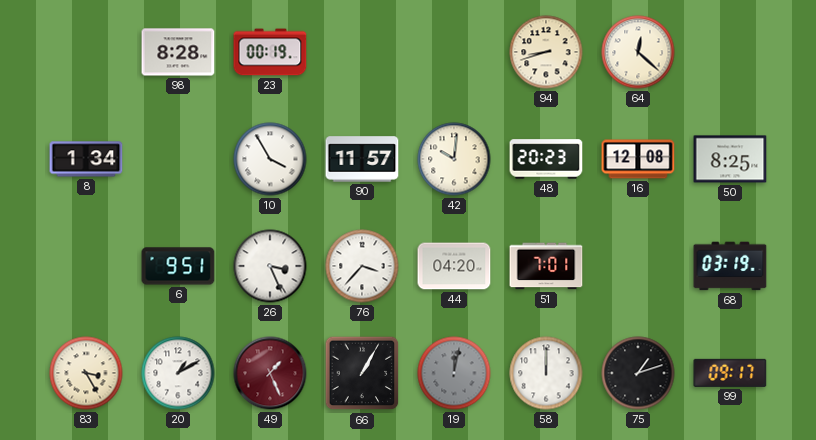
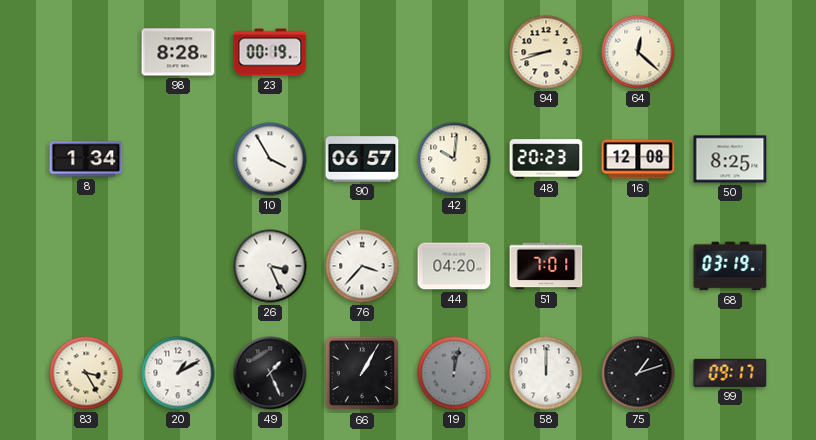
90: 11:57 -> 06:57 (362, 159)
6: 9:51 -> none (178, 266)
49 dial: burgundy -> black (270, 373)
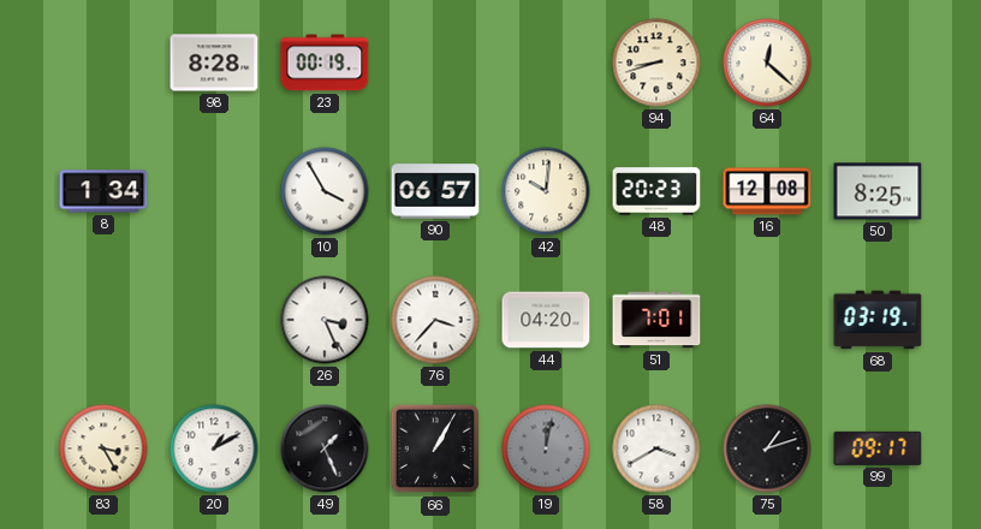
58: 12:00 -> 3:40 (656, 448)
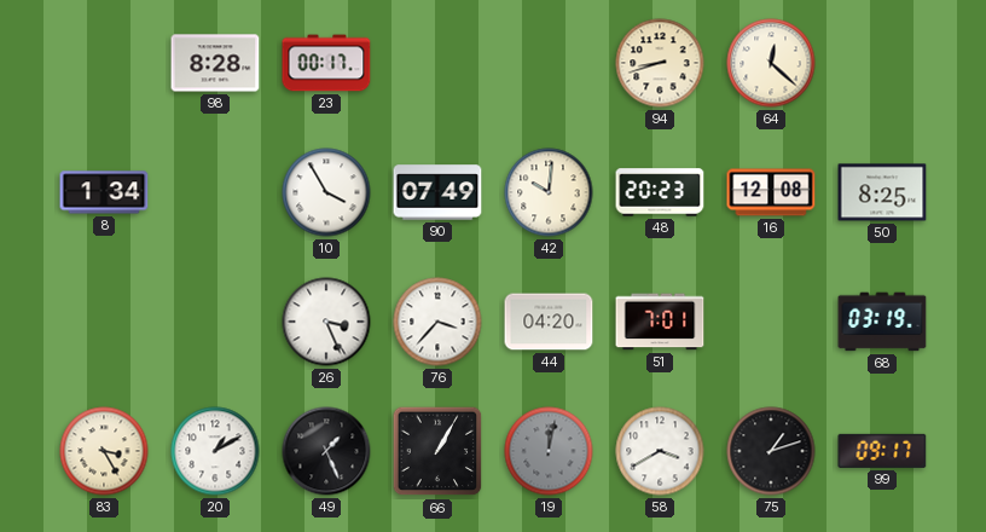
23: 00:19 -> 00:17 (326, 63)
90: 06:57 -> 07:49 (437, 192)
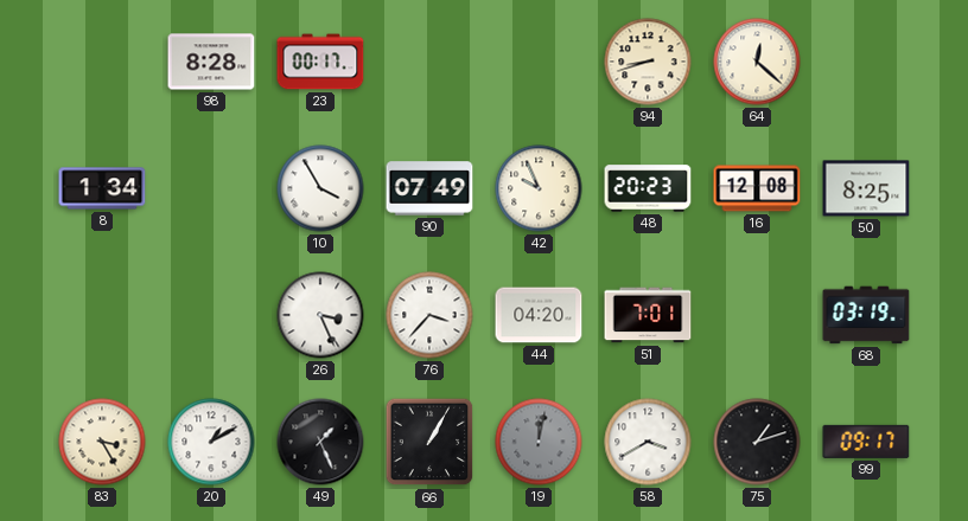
42: 10:01 -> 9:56 (539, 188)
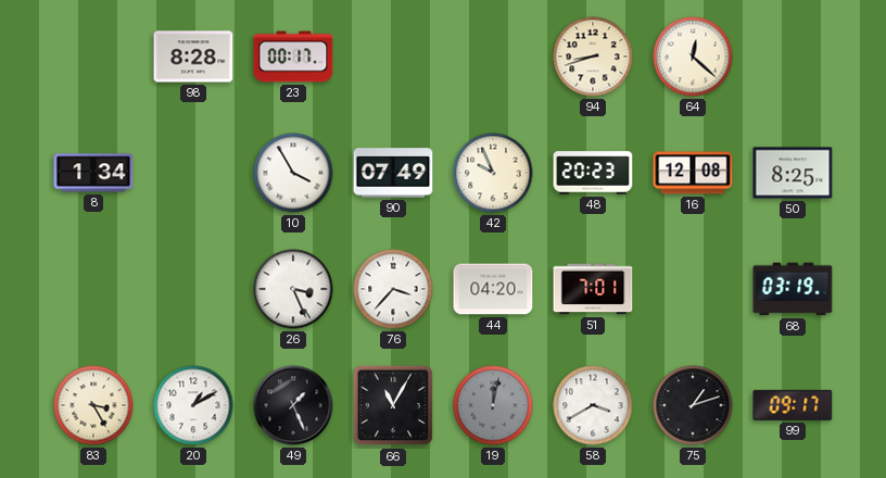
66: 1:05 -> 11:05 (393, 405)
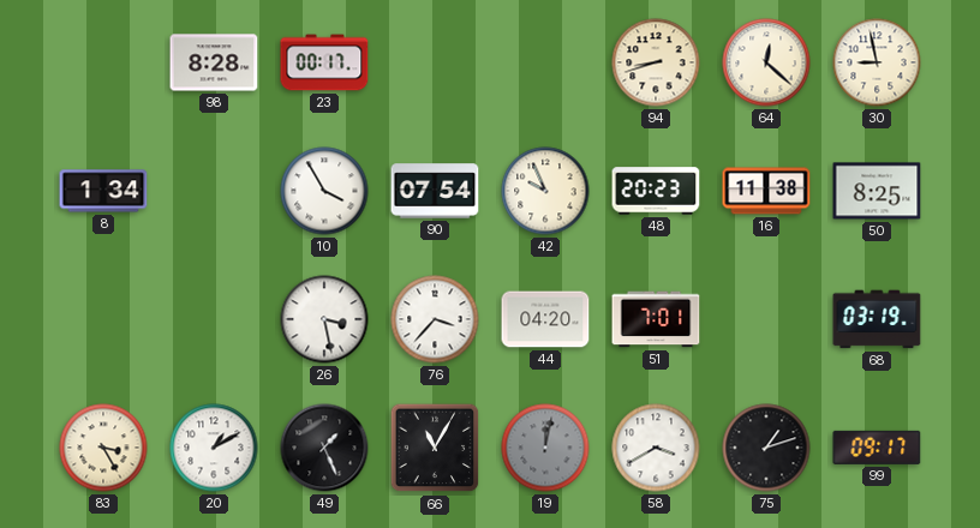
30: none -> 8:58 (877, 62)
90: 07:49 -> 07:54 (435, 191)
16: 12:08 -> 11:38 (766, 191)
26: 3:26 -> 3:28 (324, 319)
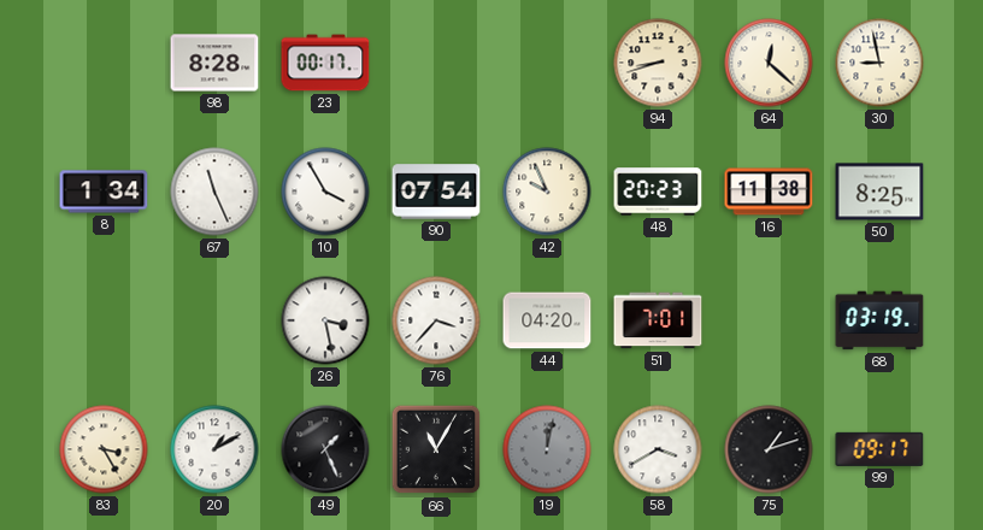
67: none -> 11:26 (214, 192)
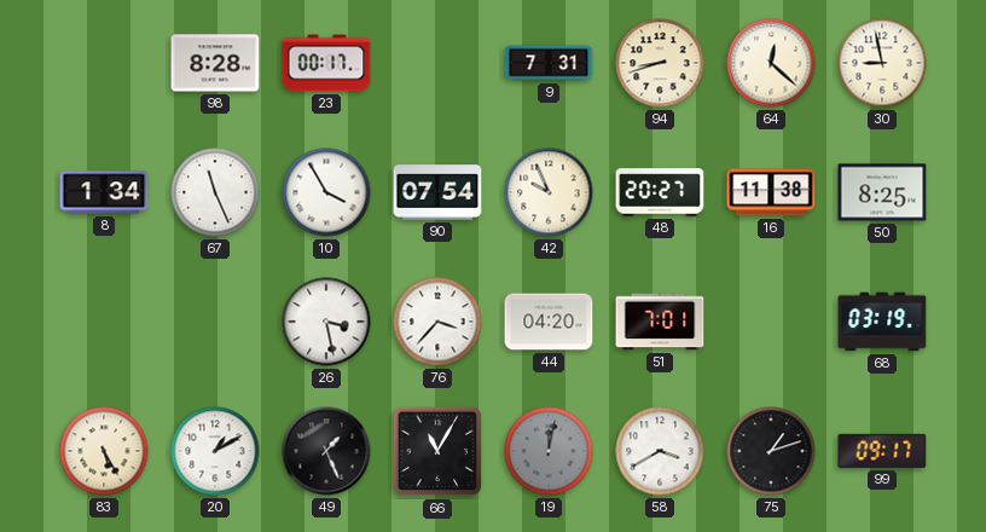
9: none -> 7:31 (549, 63)
48: 20:23 -> 20:27 (660, 192)
83: 3:25 -> 5:25 (104, 451)
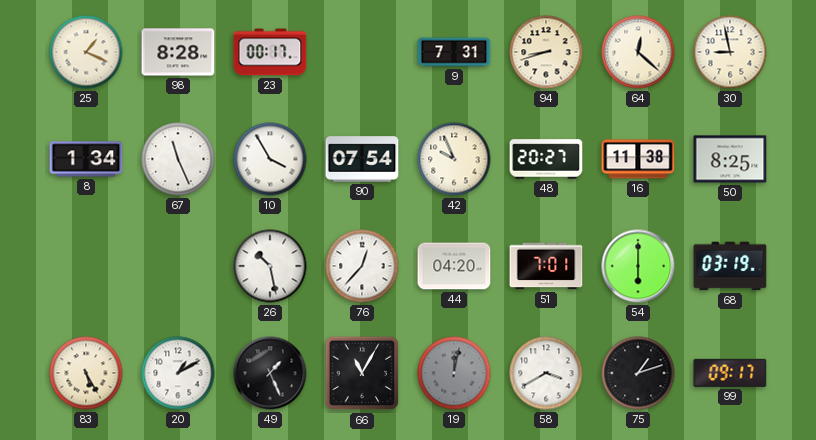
25: none -> 1:19 (86, 52)
26: 3:28 -> 10:28 (270, 266)
76: 3:37 -> 12:37 (362, 266)
54: none -> 6:00 (638, 266)
